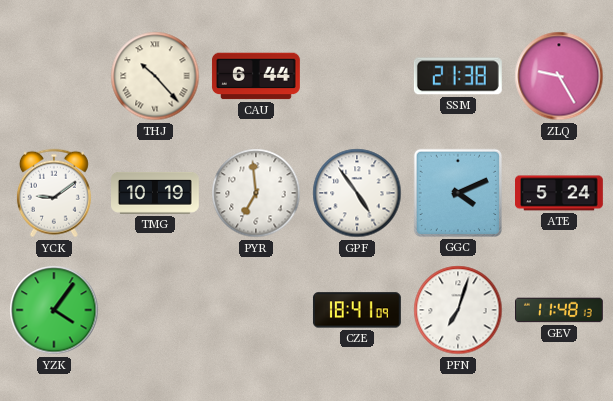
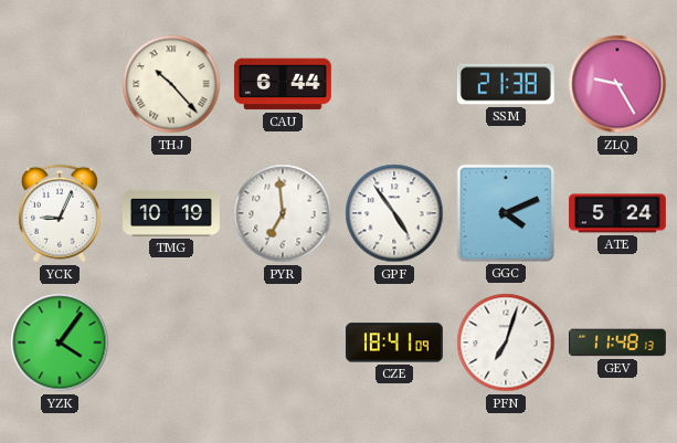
YCK: 9:09 -> 9:04 (60, 213)
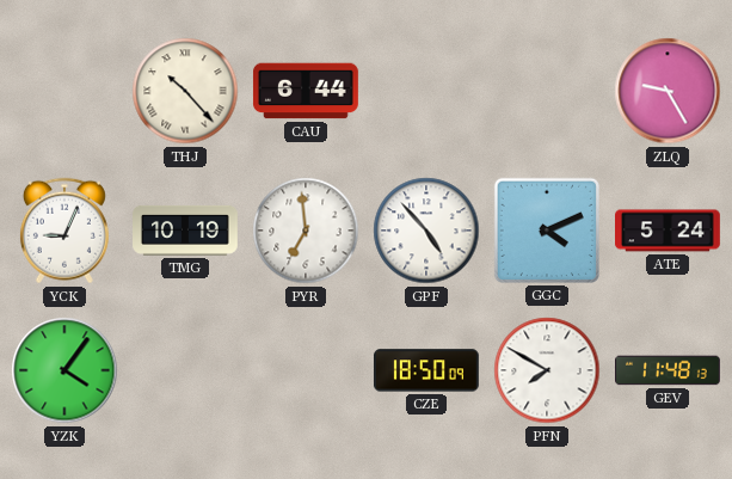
SSM: 21:38 -> none (506, 84)
GPF: 4:54 -> 4:53 (426, 231)
CZE: 18:41 -> 18:50 (426, 370)
PFN: 7:03 -> 7:50 (547, 370)
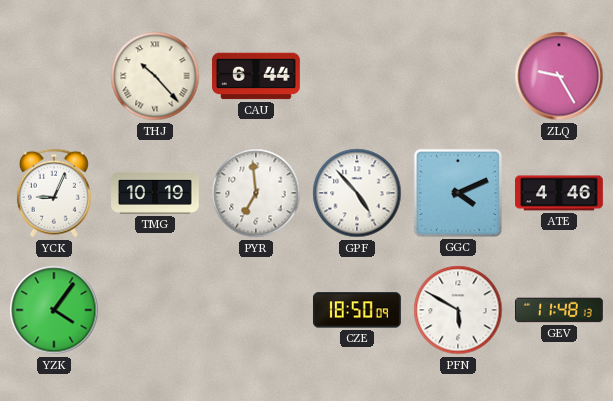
ATE: 5:24 -> 4:46 (560, 193)
PFN: 7:50 -> 5:50 (458, 310)
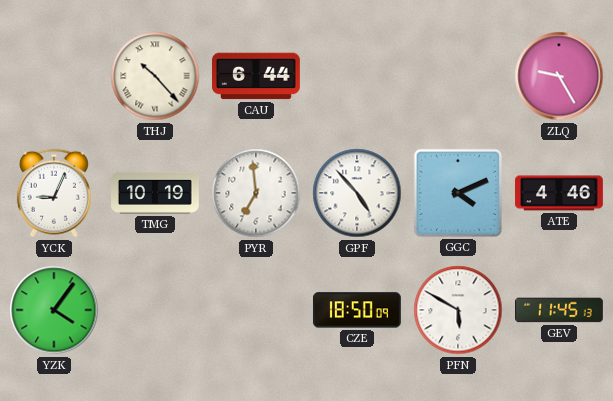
GEV: 11:48 -> 11:45 (560, 310)
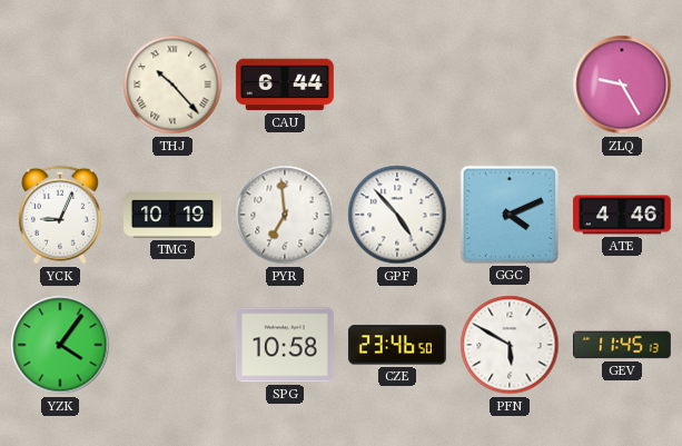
SPG: none -> 10:58 (285, 345)
CZE: 18:50 -> 23:46 (397, 345)
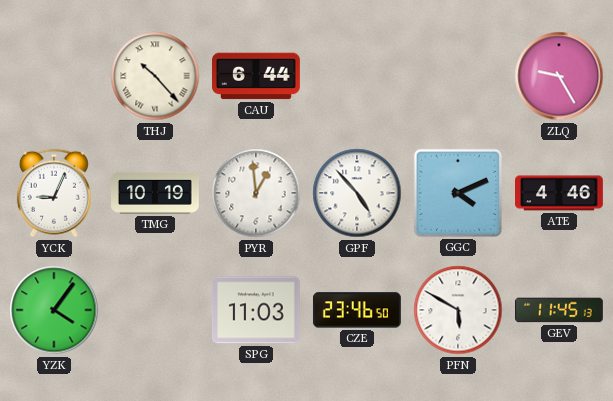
PYR: 6:59 -> 12:59 (256, 193)
SPG: 10:58 -> 11:03 (256, 310)
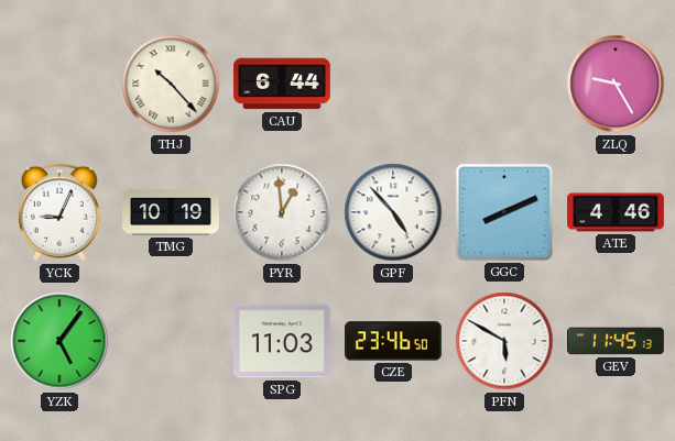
GGC: 4:11 -> 8:11 (504, 212)
YZK: 4:06 -> 5:06 (59, 341)
